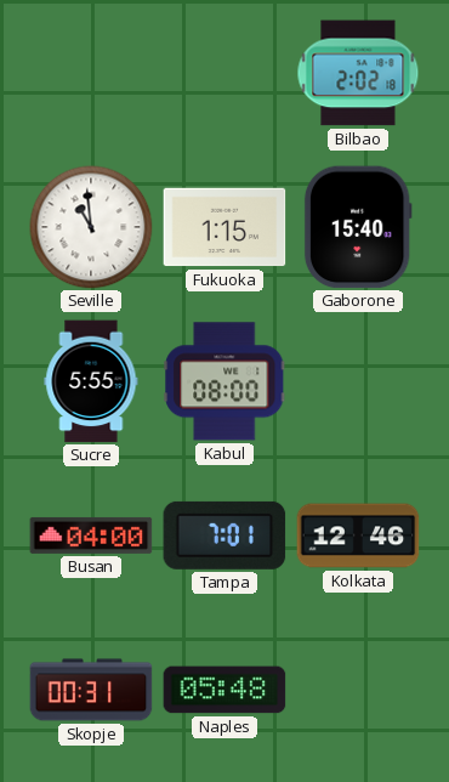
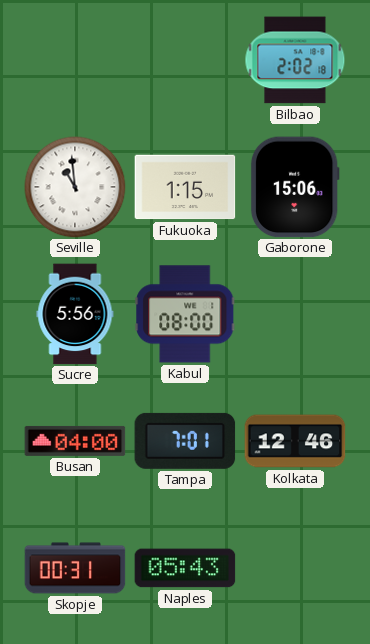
Gaborone: 15:40 -> 15:06 (295, 187)
Sucre: 5:55 -> 5:56 (75, 314)
Naples: 05:48 -> 05:43 (185, 568)
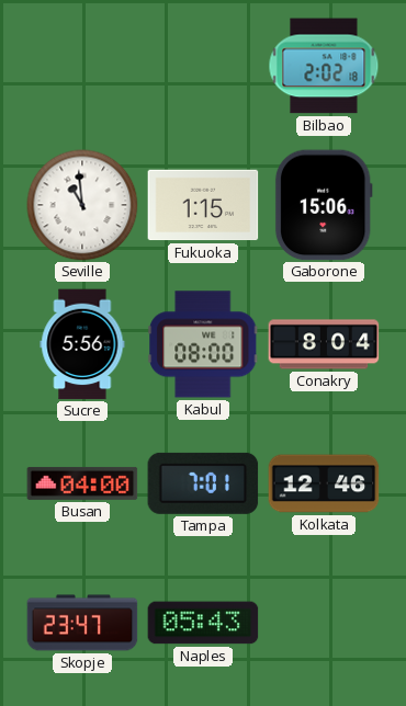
Conakry: none -> 8:04 (324, 344)
Skopje: 00:31 -> 23:47 (82, 623)
